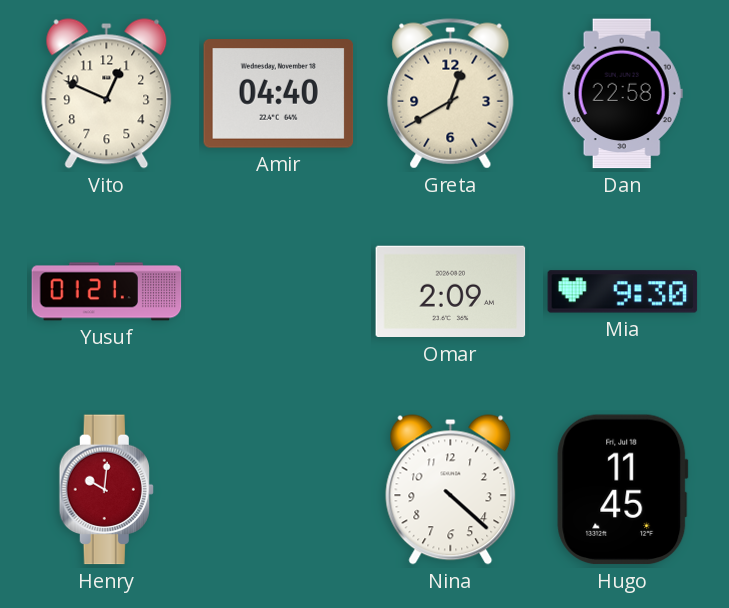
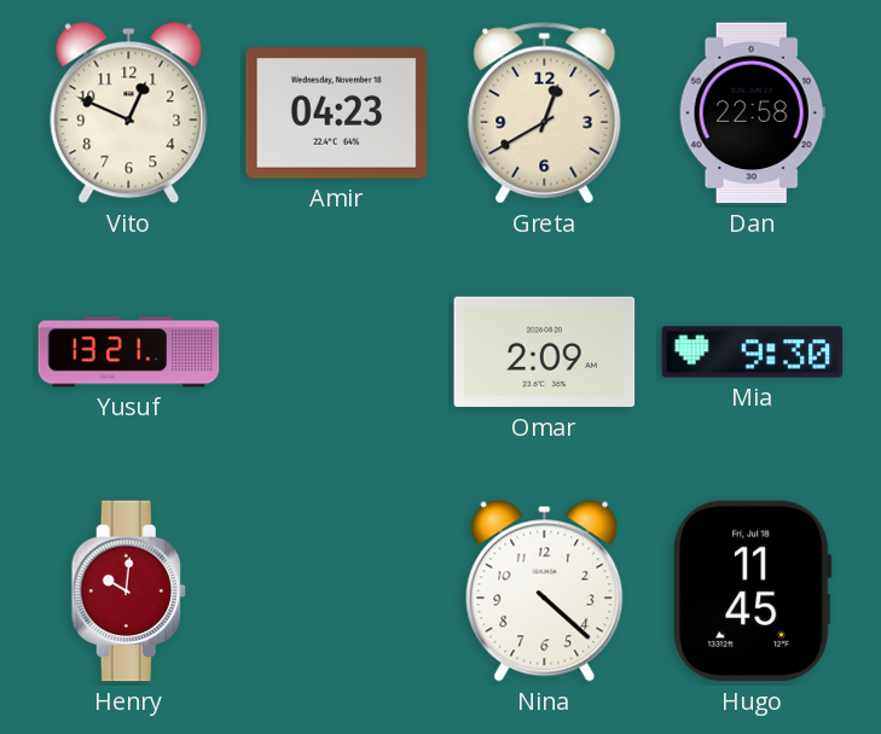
Amir: 04:40 -> 04:23 (337, 113)
Yusuf: 01:21 -> 13:21 (129, 353)
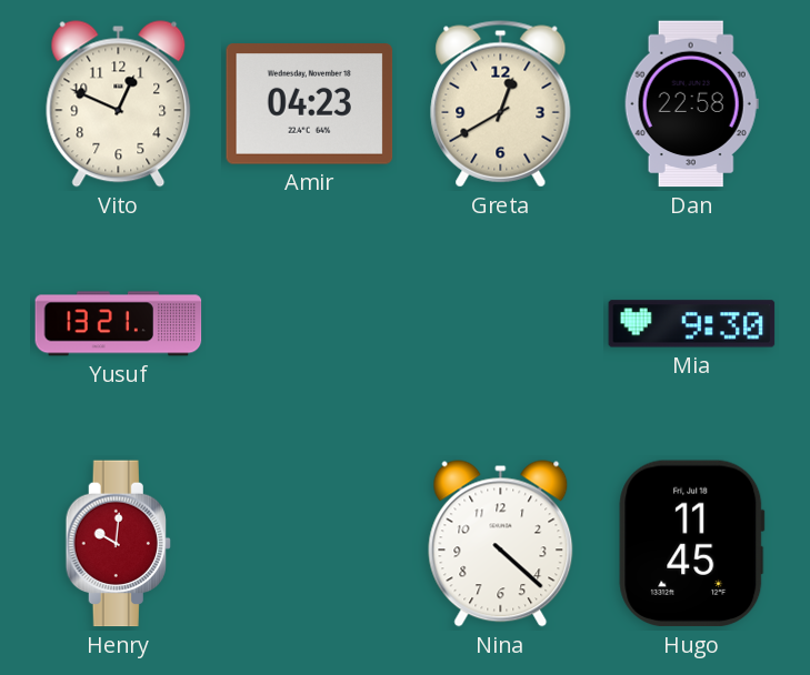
Omar: 2:09 -> none (545, 353)
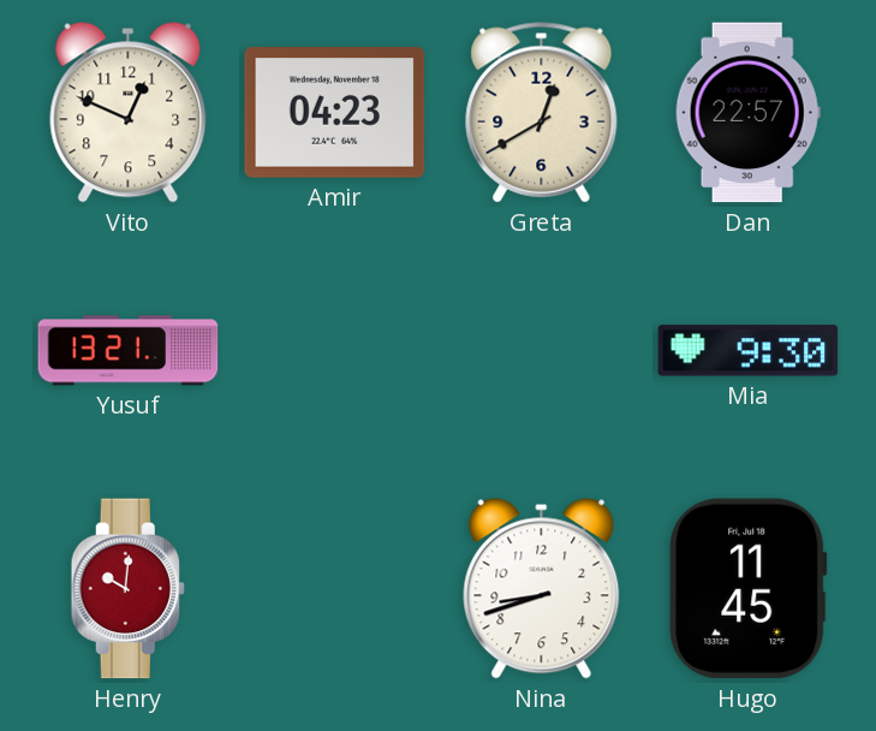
Dan: 22:58 -> 22:57 (747, 113)
Nina: 4:22 -> 8:42 (542, 589)
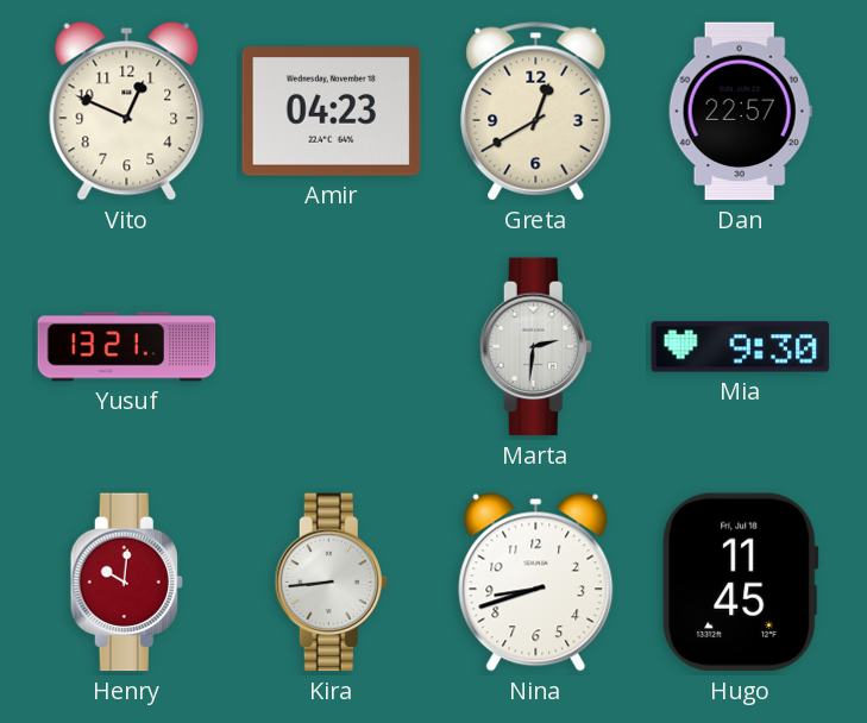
Marta: none -> 2:31 (535, 347)
Kira: none -> 8:44 (331, 583)
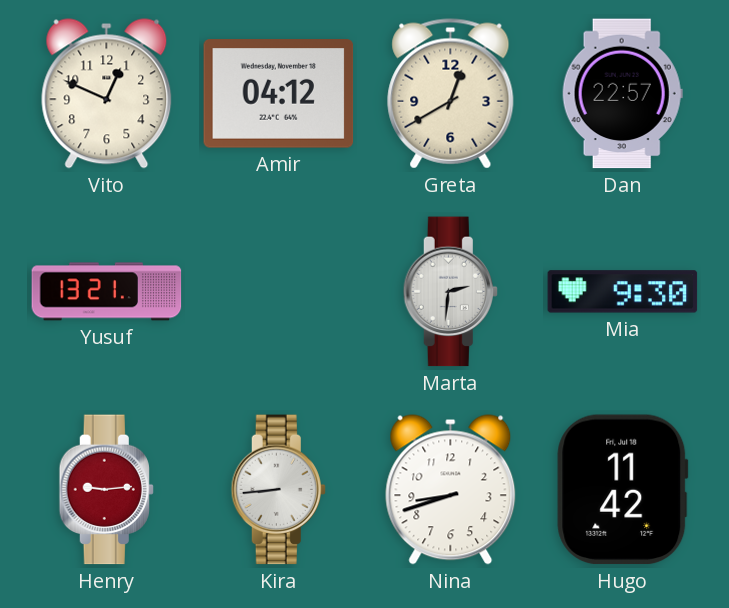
Amir: 04:23 -> 04:12 (279, 94)
Henry: 10:01 -> 9:14 (106, 490)
Hugo: 11:45 -> 11:42 (623, 490)
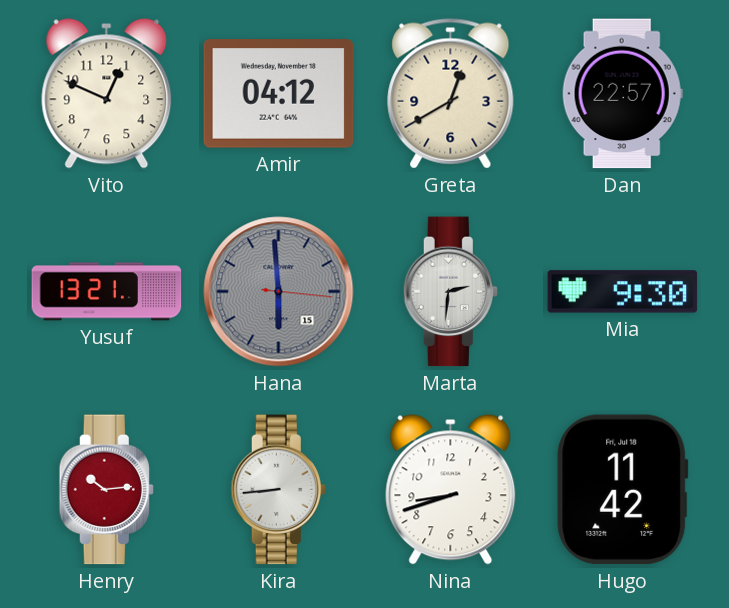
Hana: none -> 5:59 (279, 292)
Henry: 9:14 -> 10:14 (106, 490)
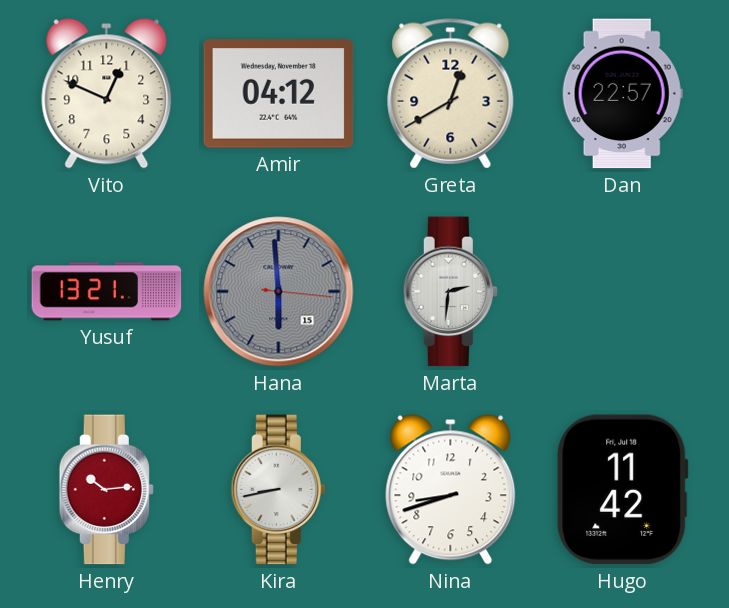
Mia: 9:30 -> none (623, 292)
Kira: 8:44 -> 8:43 (278, 490)
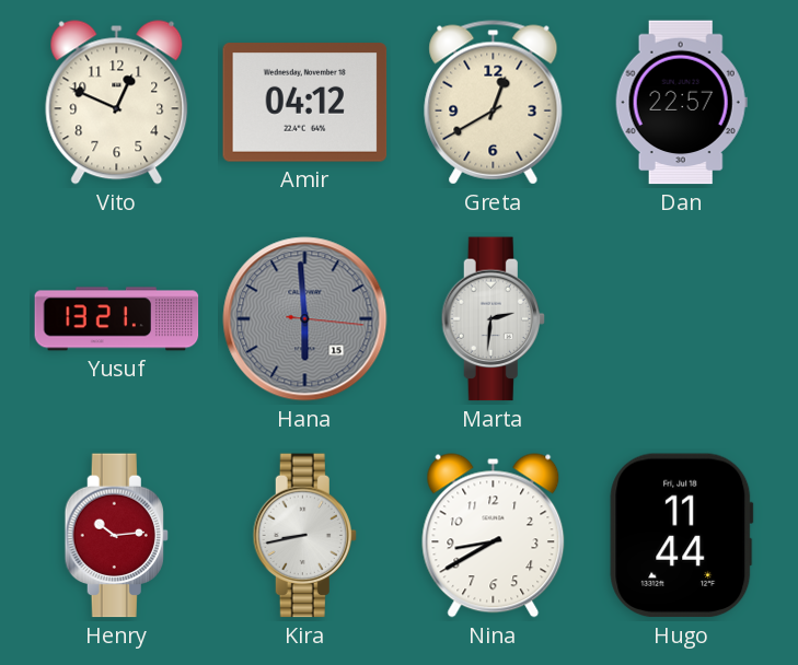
Nina: 8:42 -> 8:40 (494, 536)
Hugo: 11:42 -> 11:44 (682, 536)
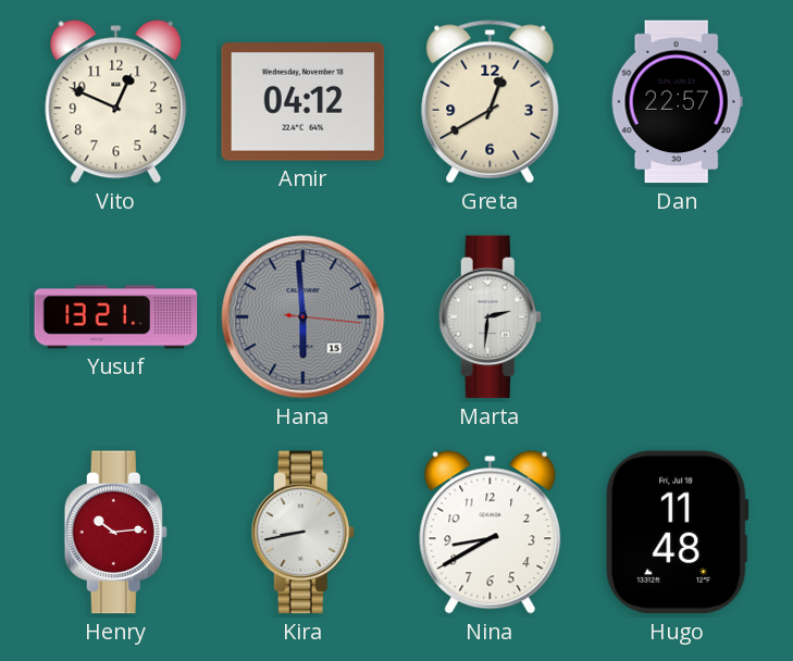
Hugo: 11:44 -> 11:48 (678, 533)
